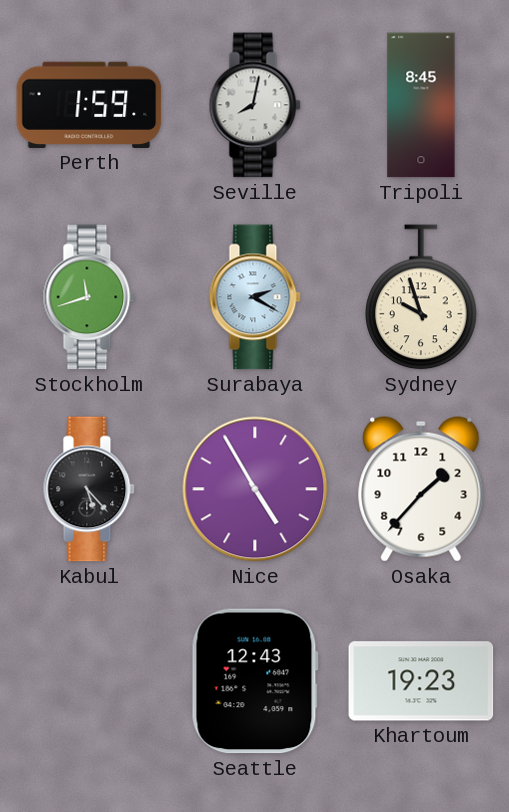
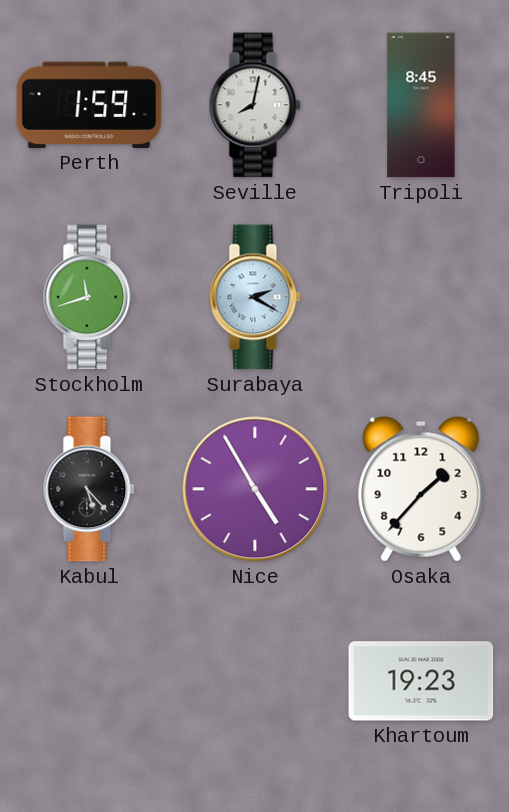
Sydney: 9:57 -> none (421, 297)
Seattle: 12:43 -> none (255, 681)
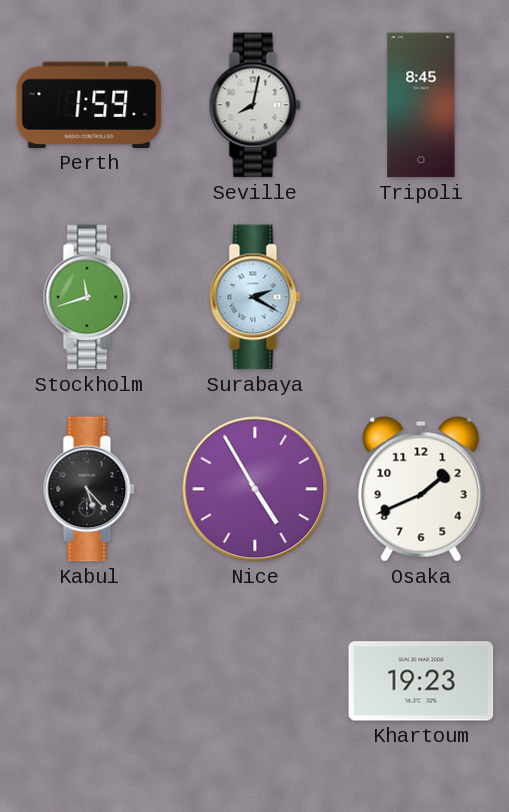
Osaka: 1:37 -> 1:41 (421, 489)
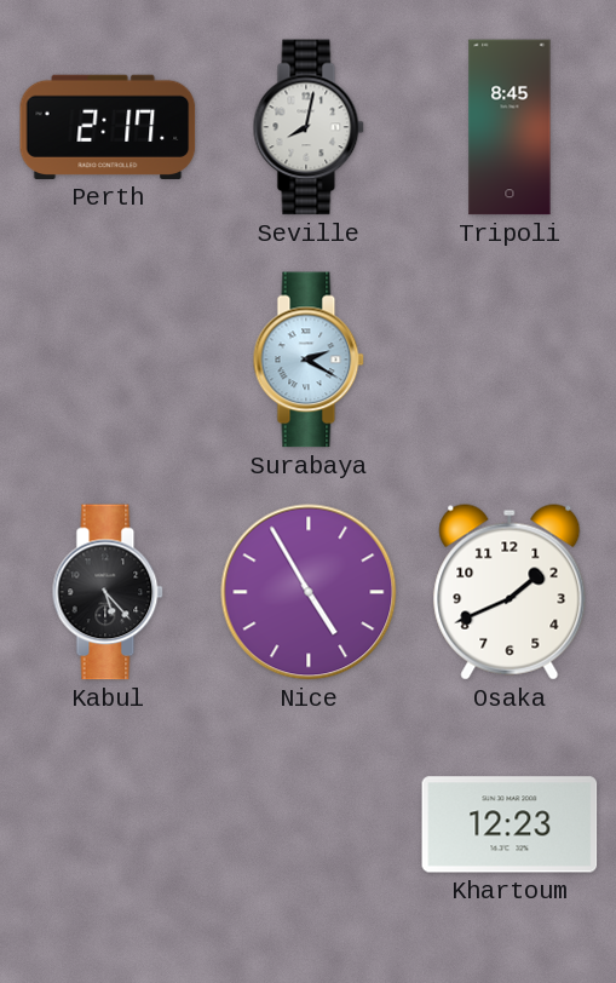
Perth: 1:59 -> 2:17 (108, 127)
Stockholm: 11:42 -> none (89, 297)
Khartoum: 19:23 -> 12:23 (510, 824)
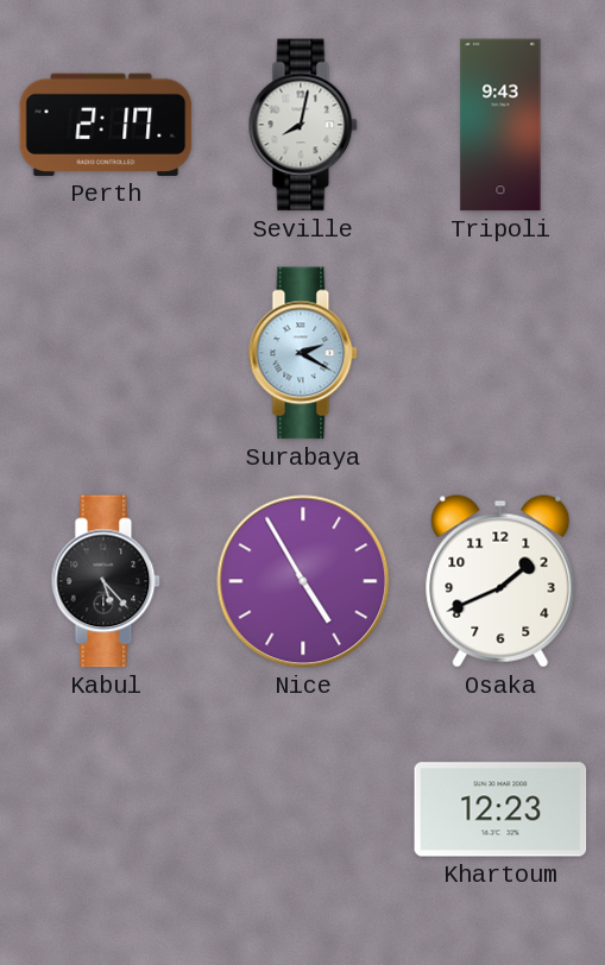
Tripoli: 8:45 -> 9:43 (500, 125)
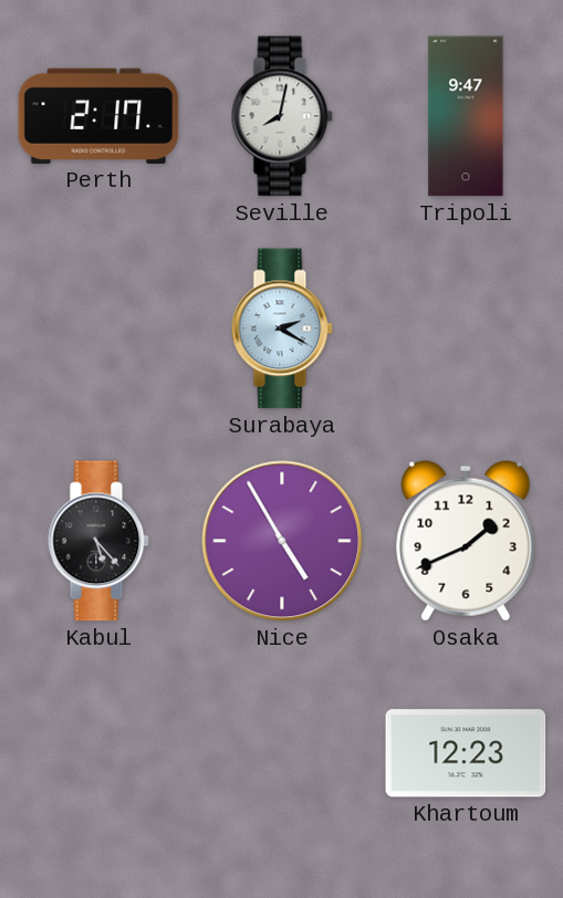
Tripoli: 9:43 -> 9:47 (466, 116)
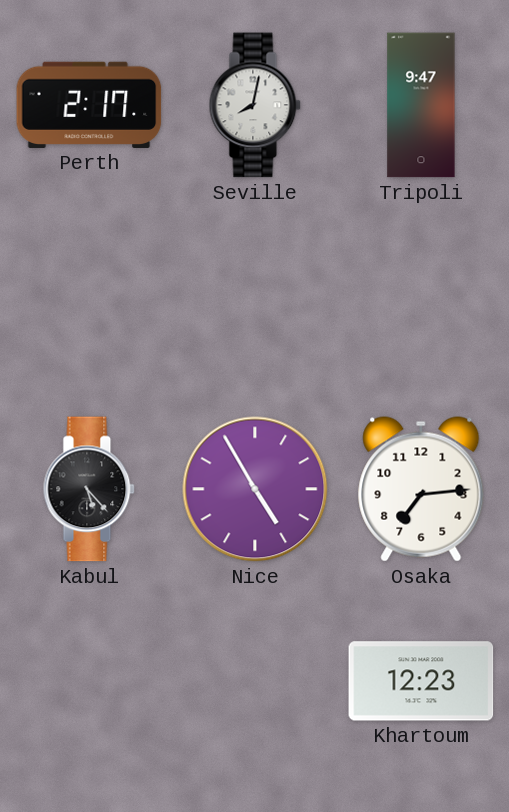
Surabaya: 2:20 -> none (282, 328)
Osaka: 1:41 -> 7:14 (421, 489)
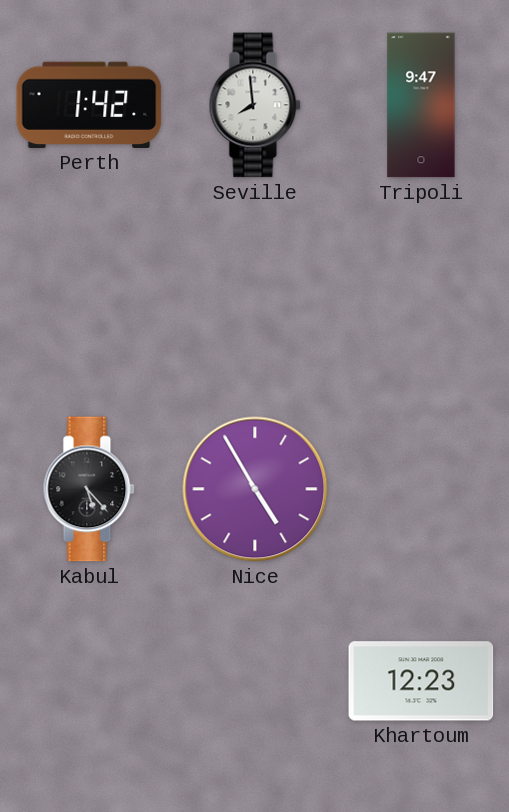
Perth: 2:17 -> 1:42 (89, 105)
Seville: 8:02 -> 7:59 (255, 105)
Osaka: 7:14 -> none (421, 489)
